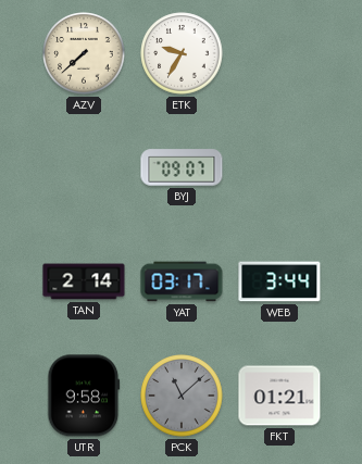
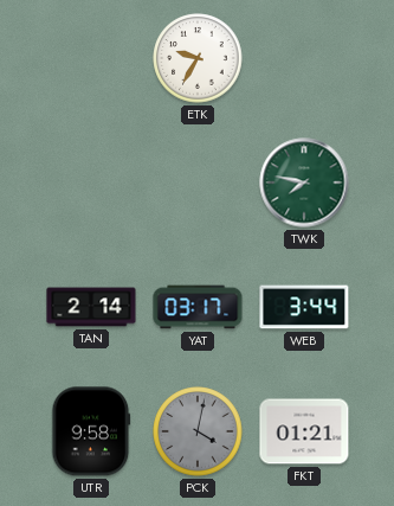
AZV: 7:38 -> none (84, 53)
BYJ: 09:07 -> none (182, 167)
TWK: none -> 7:47 (304, 182)
PCK: 11:08 -> 4:02 (198, 431)
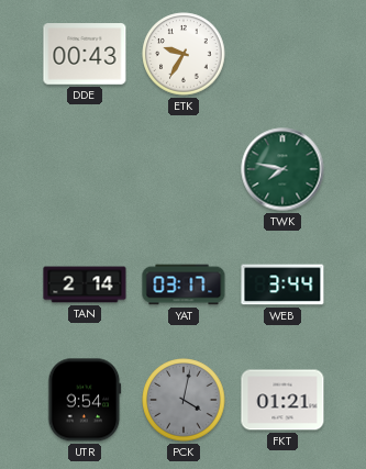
DDE: none -> 00:43 (85, 54)
UTR: 9:58 -> 9:54 (85, 400)
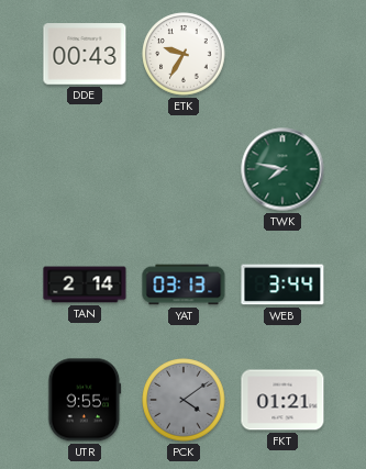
YAT: 03:17 -> 03:13 (184, 284)
UTR: 9:54 -> 9:55 (85, 400)
PCK: 4:02 -> 4:09 (184, 400)
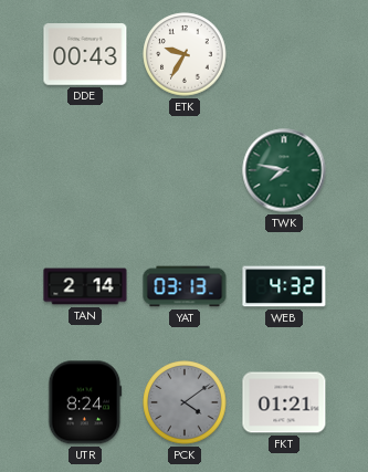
WEB: 3:44 -> 4:32 (284, 286)
UTR: 9:55 -> 8:24 (85, 402)
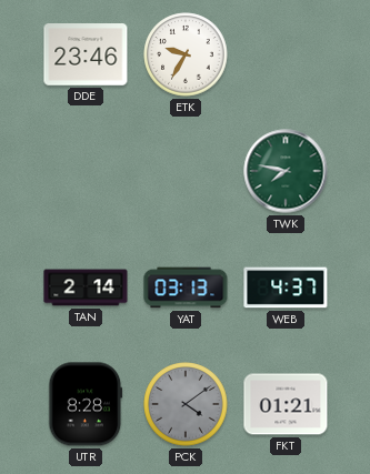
DDE: 00:43 -> 23:46 (86, 54)
WEB: 4:32 -> 4:37 (286, 288)
UTR: 8:24 -> 8:28 (86, 404)
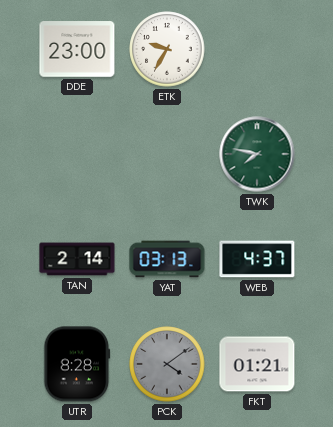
DDE: 23:46 -> 23:00 (77, 49)
